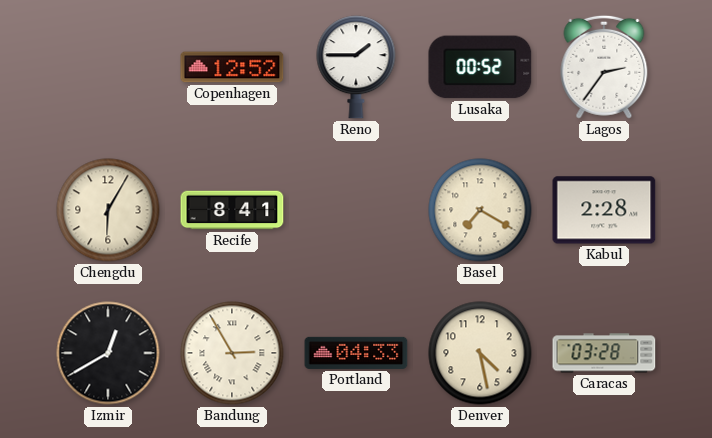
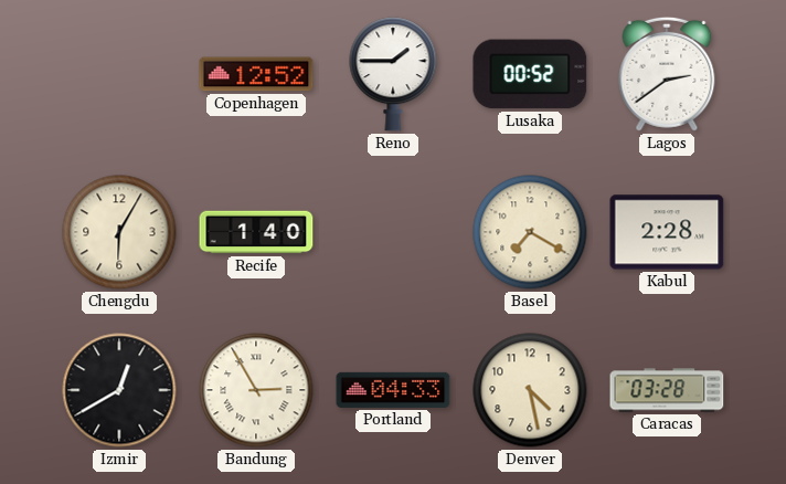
Lagos: 2:36 -> 2:39 (667, 74)
Recife: 8:41 -> 1:40 (256, 232)
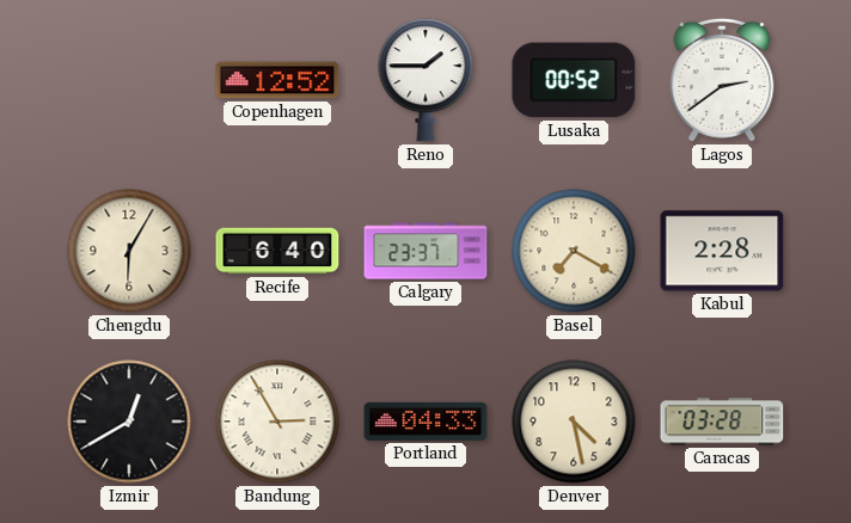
Recife: 1:40 -> 6:40 (277, 251)
Calgary: none -> 23:37 (425, 251)
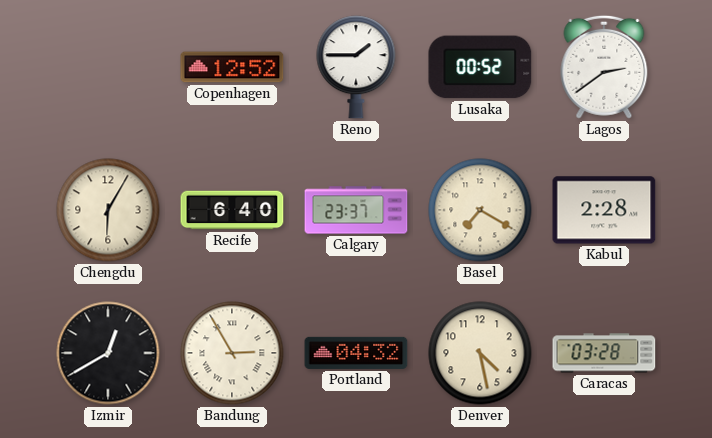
Portland: 04:33 -> 04:32 (356, 353)
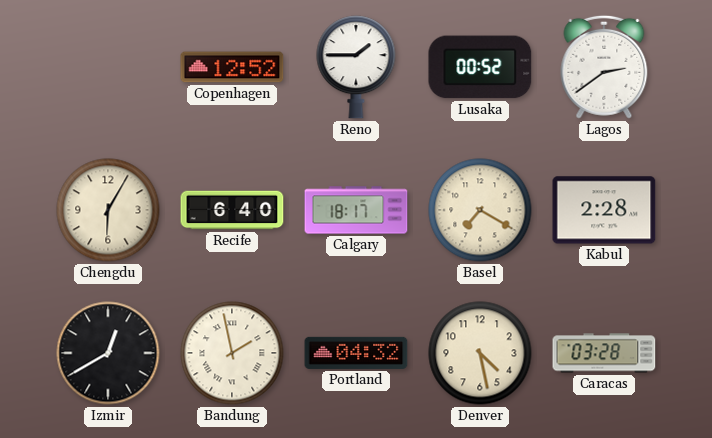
Calgary: 23:37 -> 18:17 (356, 210)
Bandung: 2:55 -> 1:58 (232, 353)
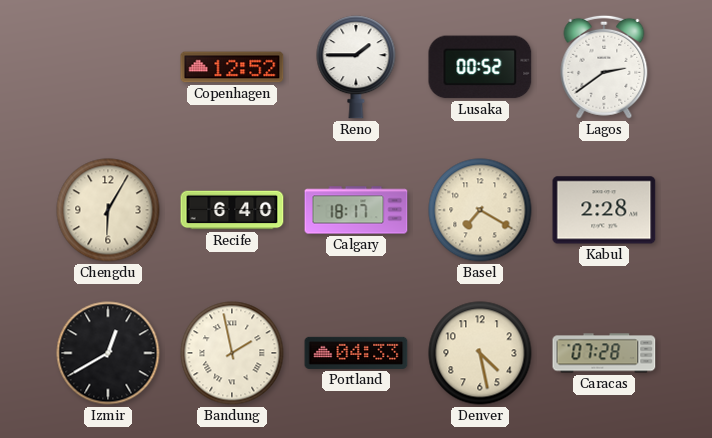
Portland: 04:32 -> 04:33 (356, 353)
Caracas: 03:28 -> 07:28 (604, 353)
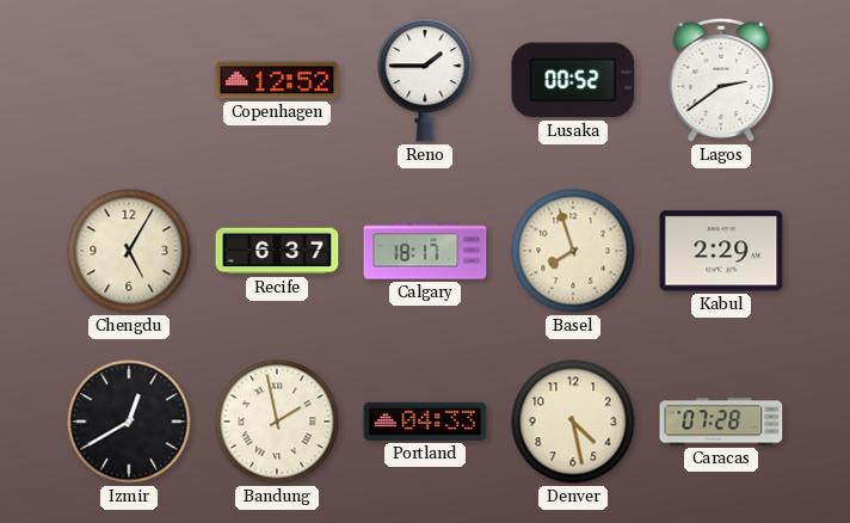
Chengdu: 6:05 -> 5:05 (129, 251)
Recife: 6:40 -> 6:37 (277, 251)
Basel: 7:20 -> 7:57 (573, 251)
Kabul: 2:28 -> 2:29 (721, 251)
